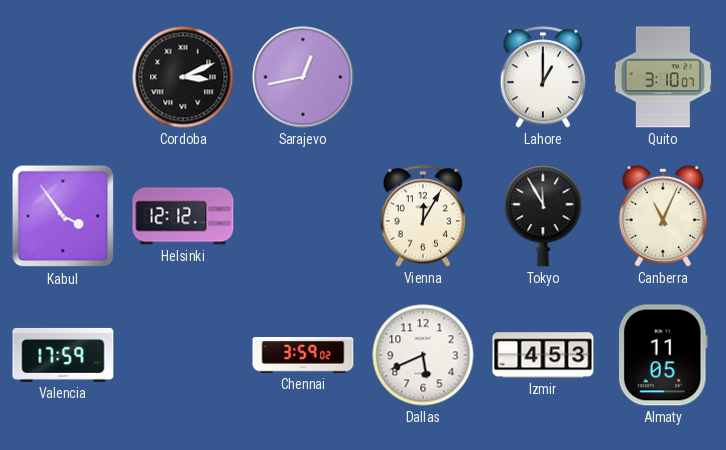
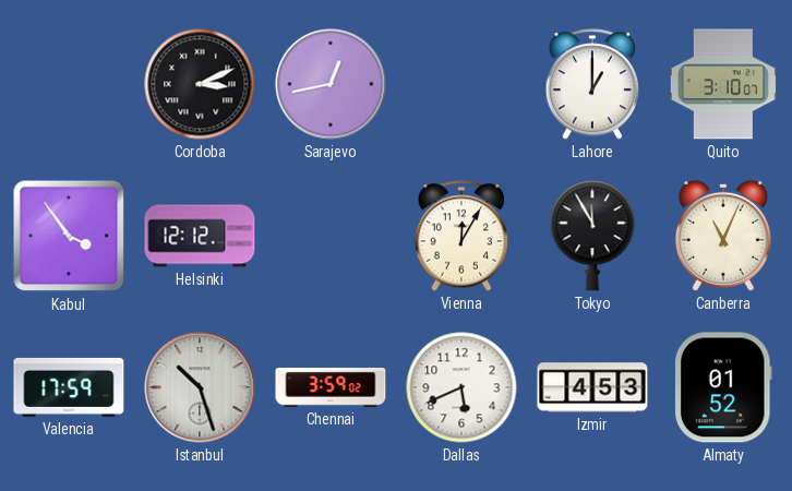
Istanbul: none -> 10:27 (200, 387)
Almaty: 11:05 -> 01:52 (723, 387)
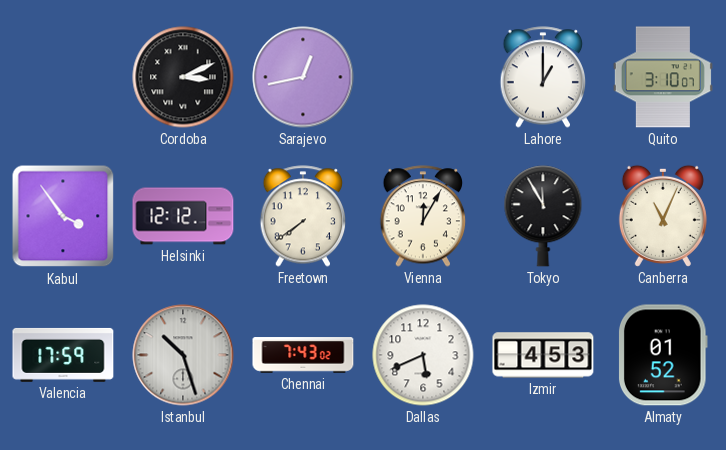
Freetown: none -> 7:39 (303, 216)
Chennai: 3:59 -> 7:43 (303, 355)
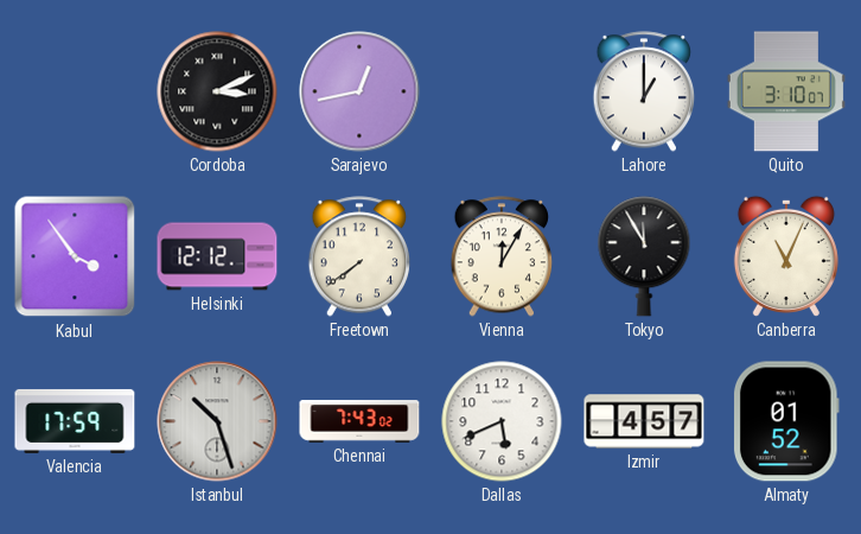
Izmir: 4:53 -> 4:57 (644, 421)
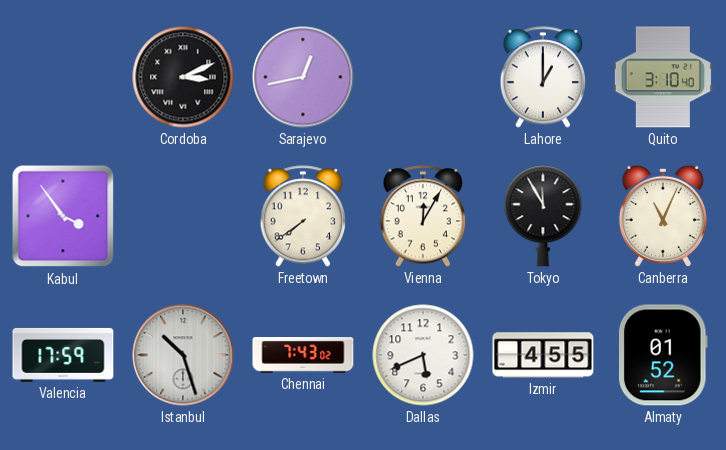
Quito: 3:10:07 -> 3:10:40 (663, 77)
Helsinki: 12:12 -> none (217, 256)
Izmir: 4:57 -> 4:55 (543, 355)
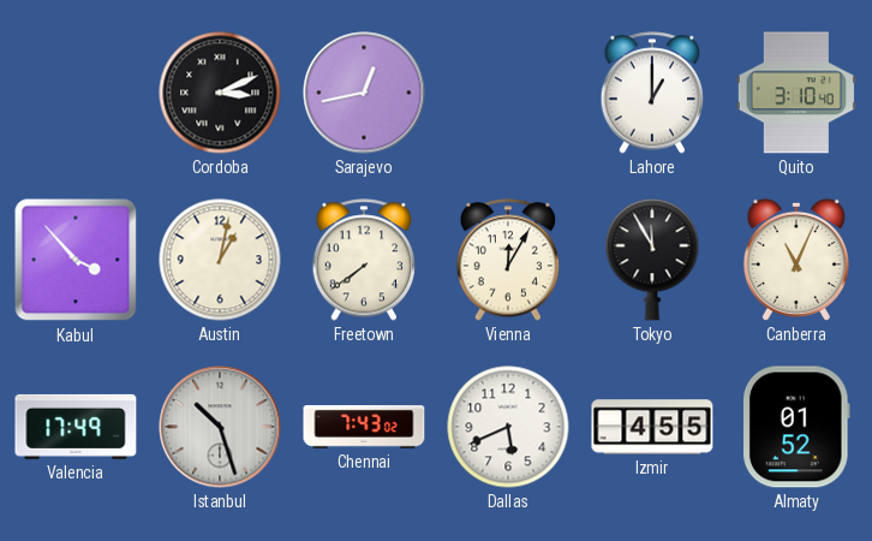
Kabul: 3:54 -> 3:53 (76, 260)
Austin: none -> 1:02 (220, 260)
Valencia: 17:59 -> 17:49 (76, 427)
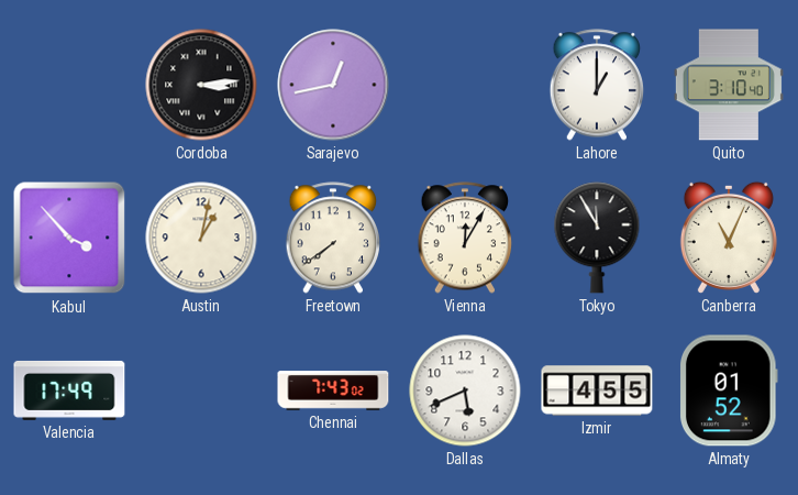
Cordoba: 3:11 -> 3:14 (201, 85)
Istanbul: 10:27 -> none (220, 427)
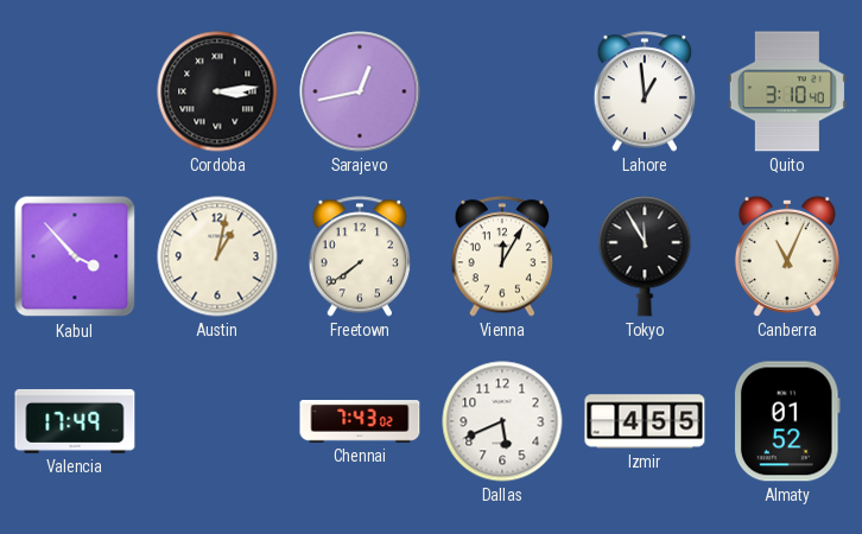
Lahore: 1:00 -> 12:59 (645, 91)
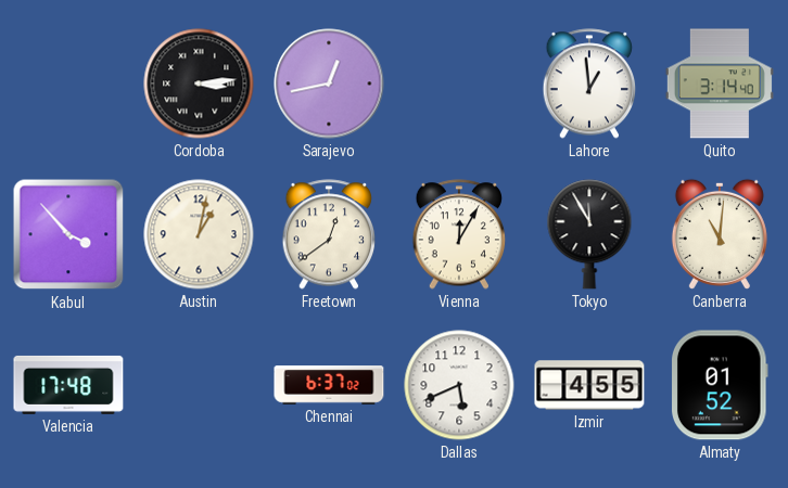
Quito: 3:10 -> 3:14 (720, 84)
Freetown: 7:39 -> 12:39 (329, 234)
Canberra: 11:04 -> 11:01 (720, 234)
Valencia: 17:49 -> 17:48 (68, 385)
Chennai: 7:43 -> 6:37 (329, 385)
